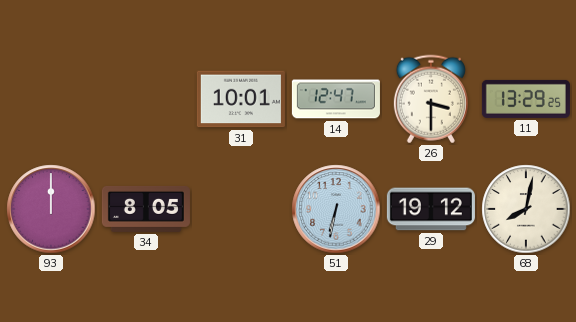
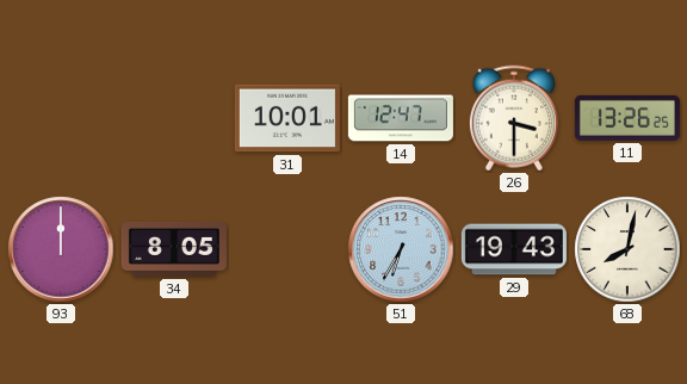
11: 13:29 -> 13:26 (627, 118)
51: 6:32 -> 6:35 (401, 249)
29: 19:12 -> 19:43 (514, 249)
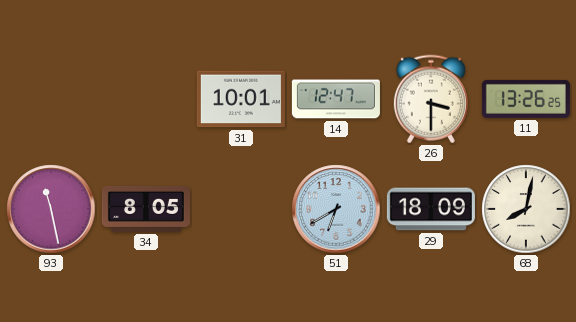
93: 12:00 -> 11:28 (51, 209)
51: 6:35 -> 6:40 (336, 209)
29: 19:43 -> 18:09 (431, 209)
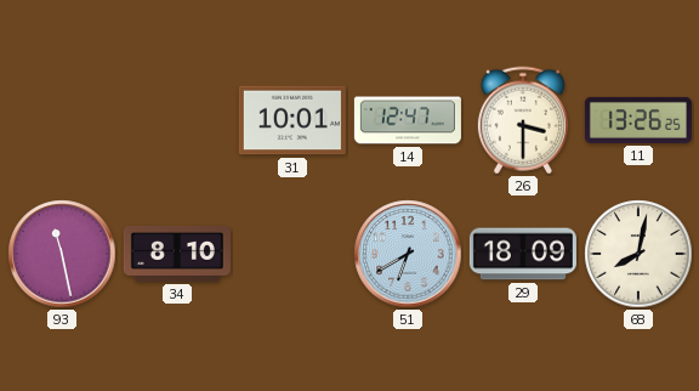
34: 8:05 -> 8:10 (177, 254)
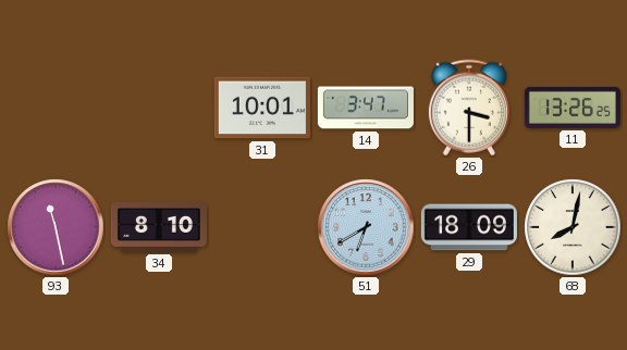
14: 12:47 -> 3:47 (366, 108)
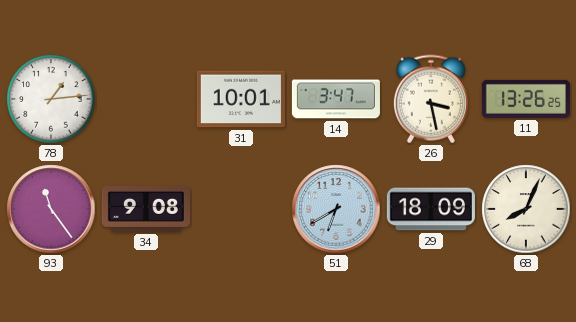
78: none -> 1:14 (51, 99)
26: 3:30 -> 3:28 (431, 99)
93: 11:28 -> 11:24 (51, 209)
34: 8:10 -> 9:08 (146, 209)
68: 8:02 -> 8:04 (526, 209)
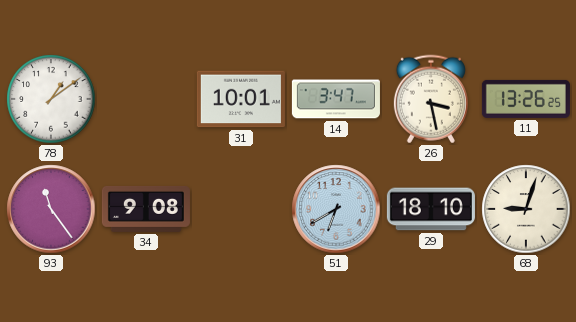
78: 1:14 -> 1:09 (51, 99)
29: 18:09 -> 18:10 (431, 209)
68: 8:04 -> 9:03 (526, 209)
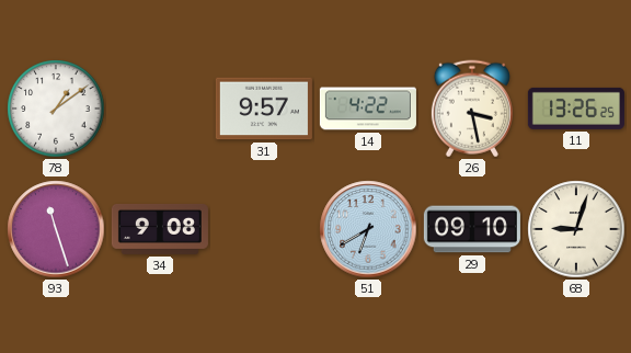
31: 10:01 -> 9:57 (264, 109)
14: 3:47 -> 4:22 (368, 109)
93: 11:24 -> 11:27 (56, 229)
29: 18:10 -> 09:10 (472, 229)
